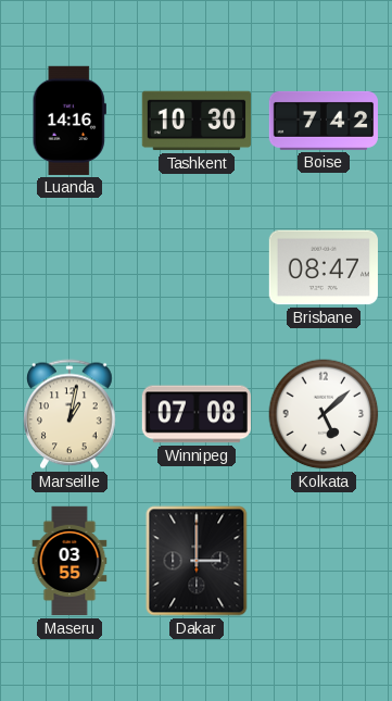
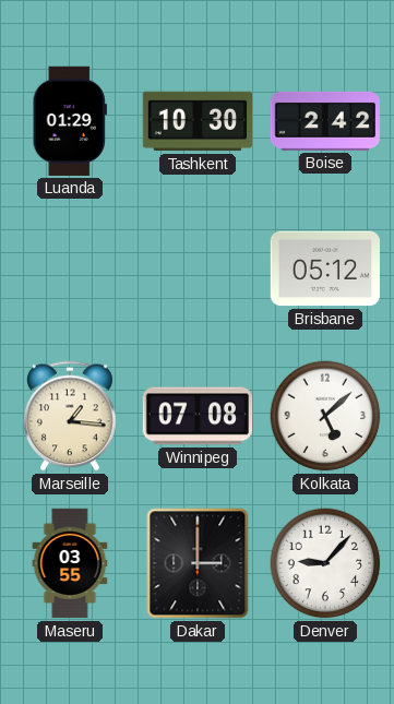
Luanda: 14:16 -> 01:29 (70, 121)
Boise: 7:42 -> 2:42 (324, 121)
Brisbane: 08:47 -> 05:12 (325, 269)
Marseille: 1:02 -> 1:16 (71, 416)
Denver: none -> 9:07 (325, 563)
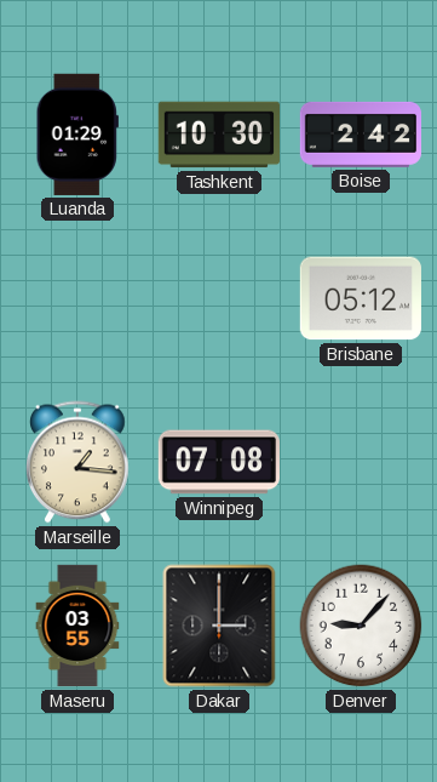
Kolkata: 5:08 -> none (325, 416)
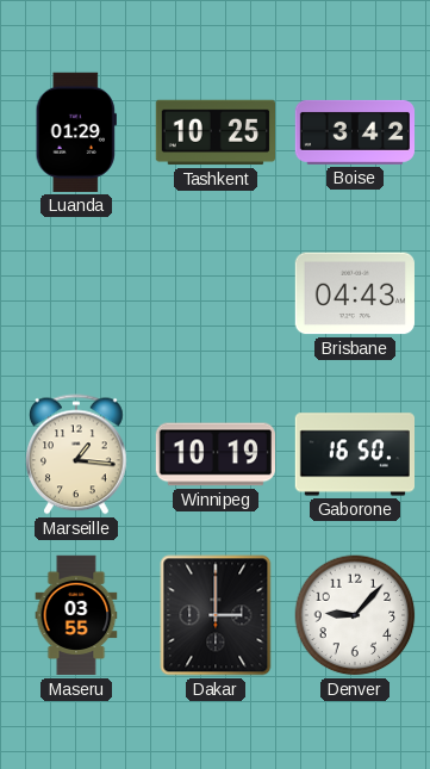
Tashkent: 10:30 -> 10:25 (214, 132)
Boise: 2:42 -> 3:42 (354, 132)
Brisbane: 05:12 -> 04:43 (355, 293)
Winnipeg: 07:08 -> 10:19 (214, 454)
Gaborone: none -> 16:50 (354, 454)
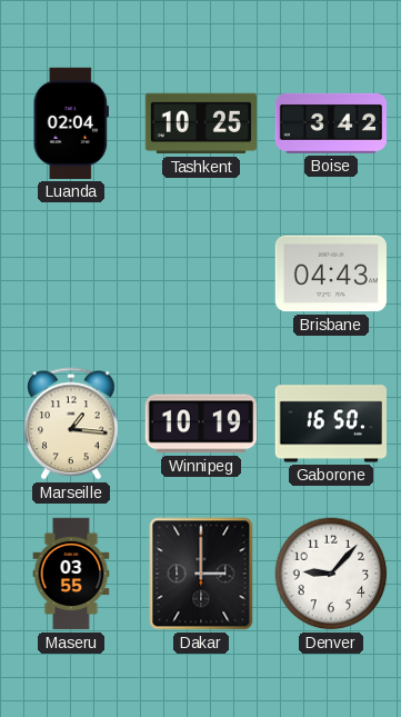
Luanda: 01:29 -> 02:04 (71, 123)
